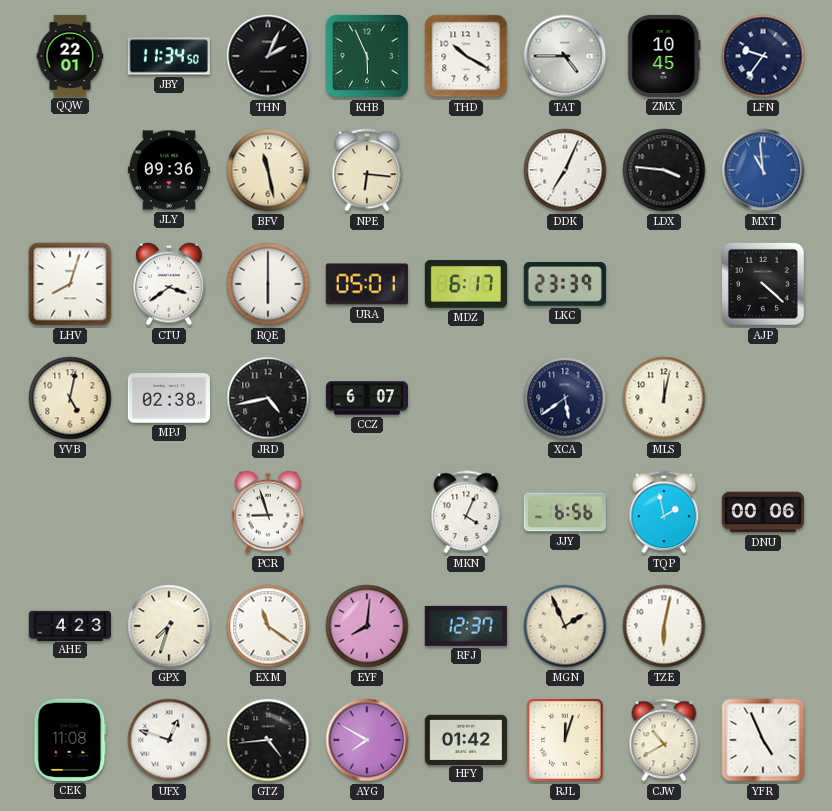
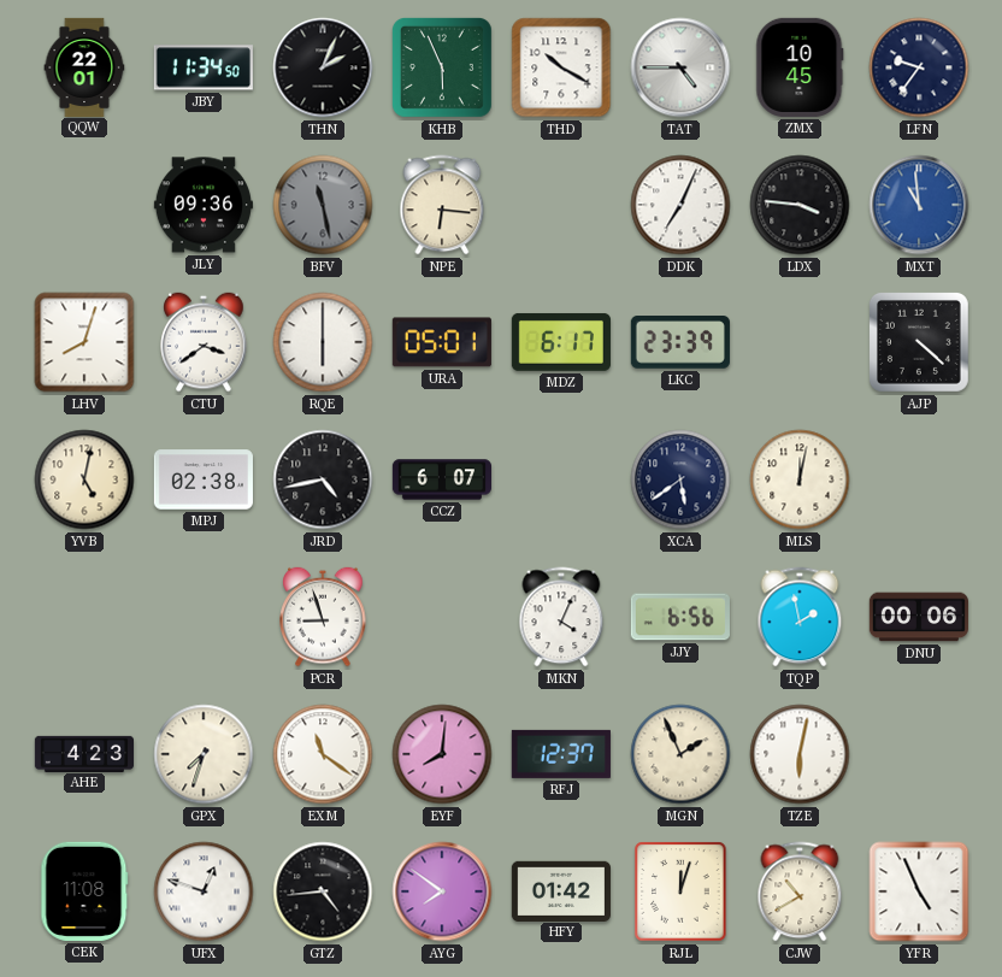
BFV dial: cream -> grey (323, 205)
AYG: 7:50 -> 7:51 (442, 891)
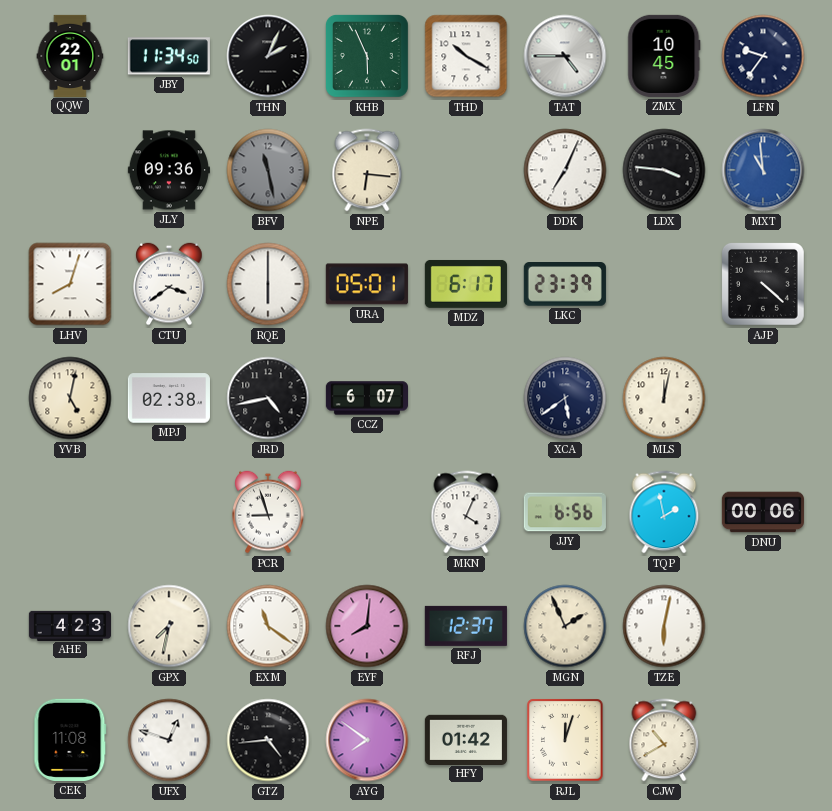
GPX: 7:33 -> 7:32 (169, 626)
YFR: 4:56 -> none (919, 891)
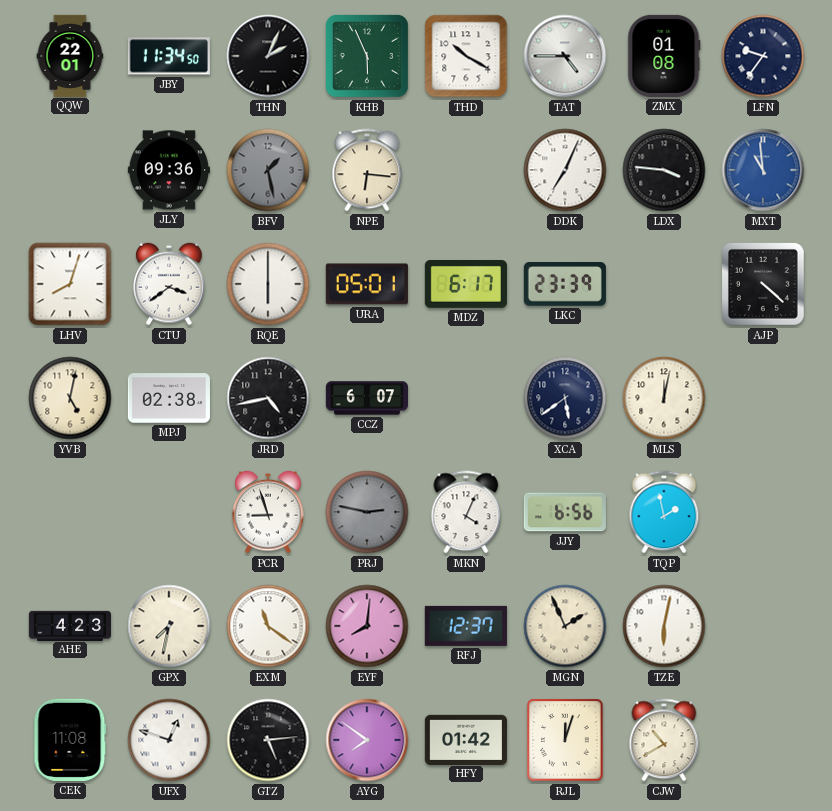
ZMX: 10:45 -> 01:08 (664, 56)
BFV: 11:28 -> 1:28 (268, 170)
PRJ: none -> 2:47 (367, 512)
DNU: 00:06 -> none (763, 512)
GTZ: 4:44 -> 5:14 (268, 740)
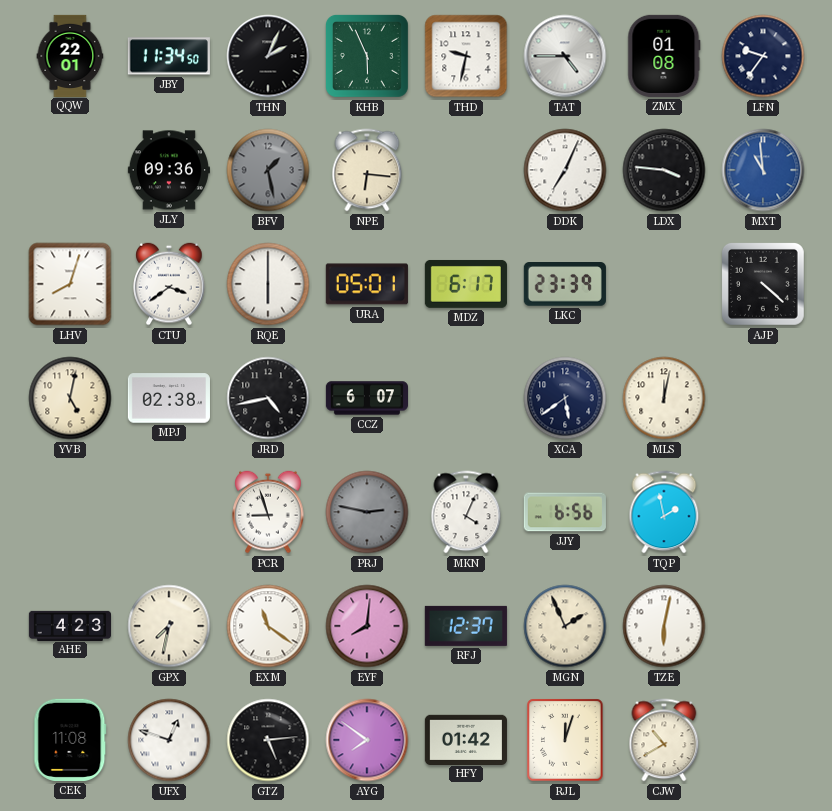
THD: 10:20 -> 9:32 (466, 56)
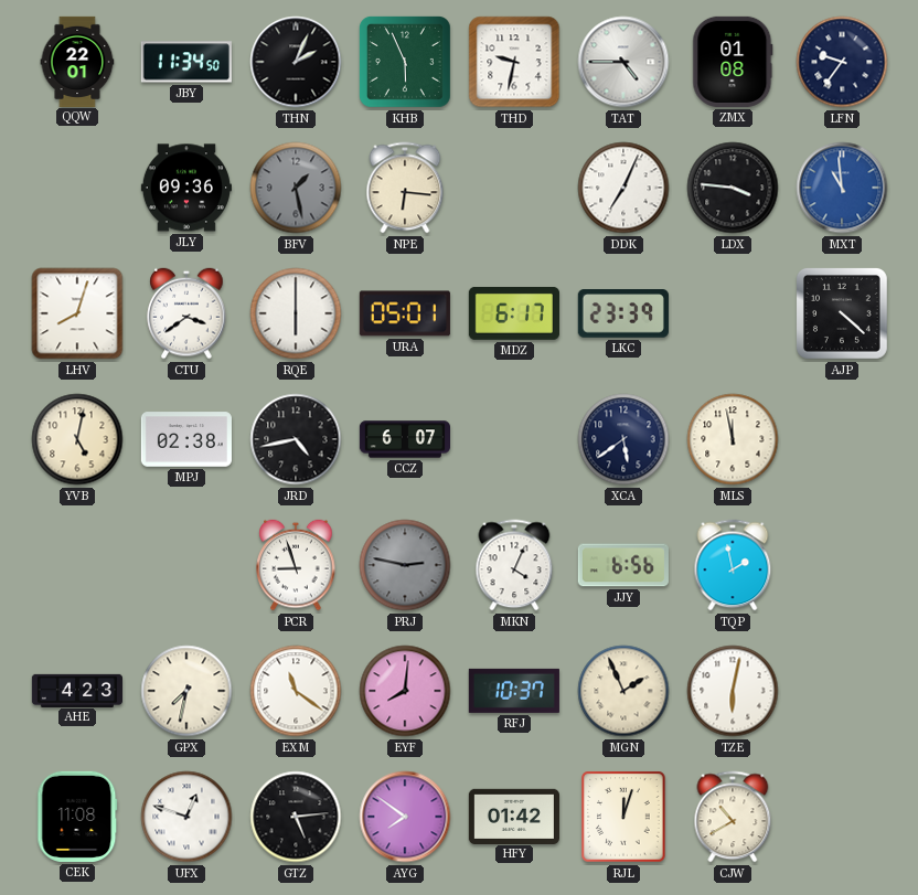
MLS: 12:02 -> 11:58 (733, 439)
RFJ: 12:37 -> 10:37 (514, 691)
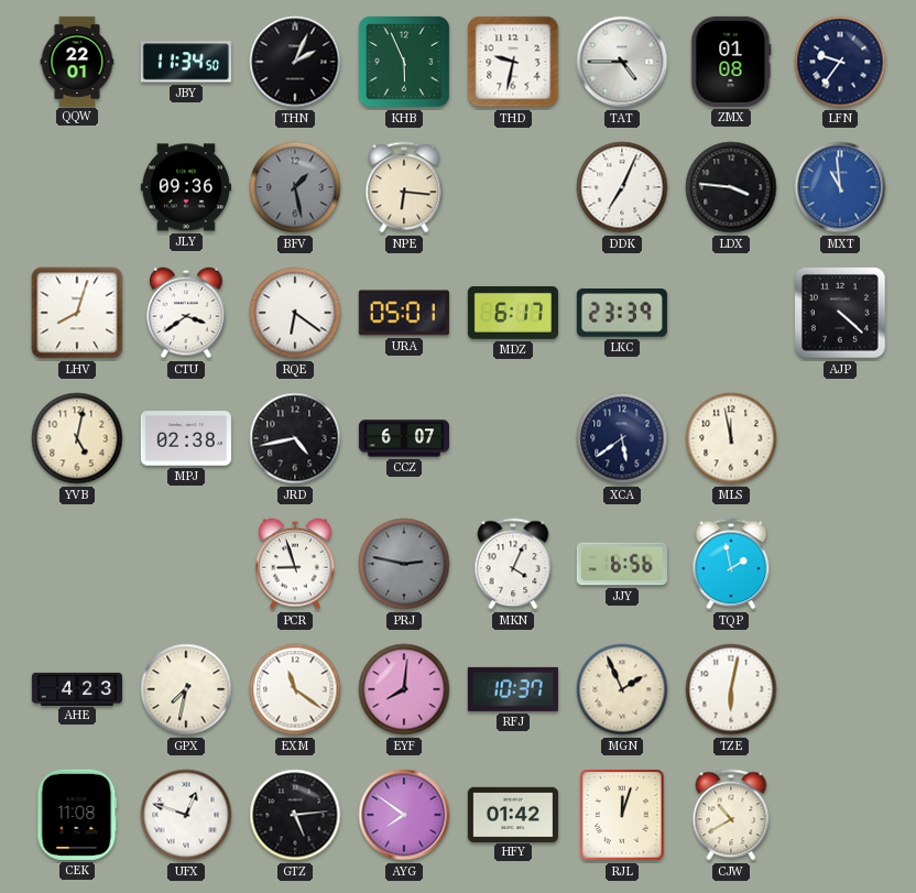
RQE: 6:00 -> 6:21 (295, 313)
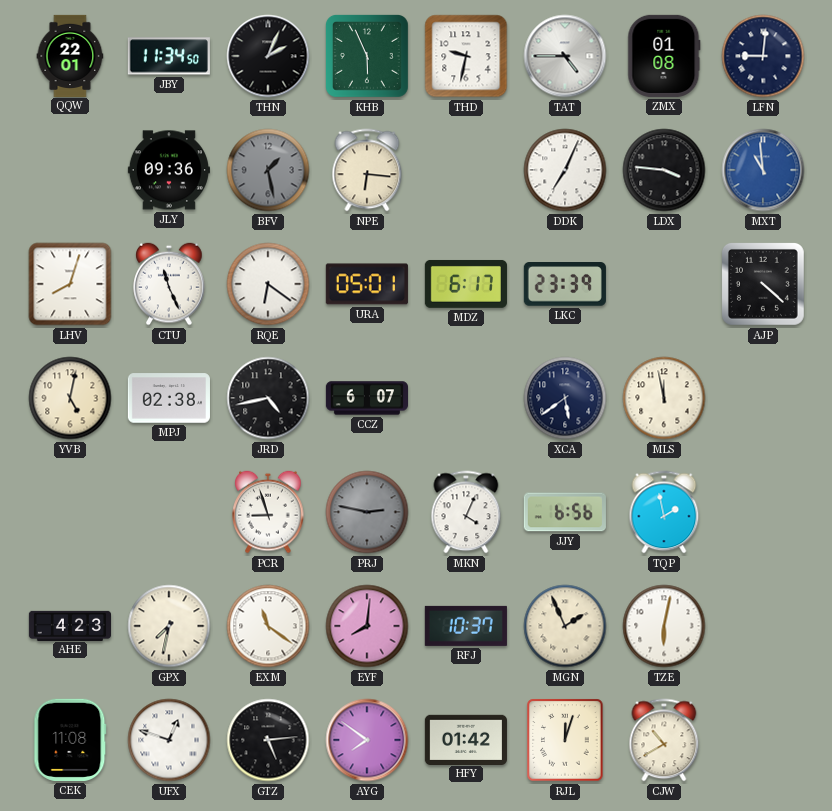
LFN: 9:36 -> 9:01 (763, 56)
CTU: 3:39 -> 11:26 (169, 284)
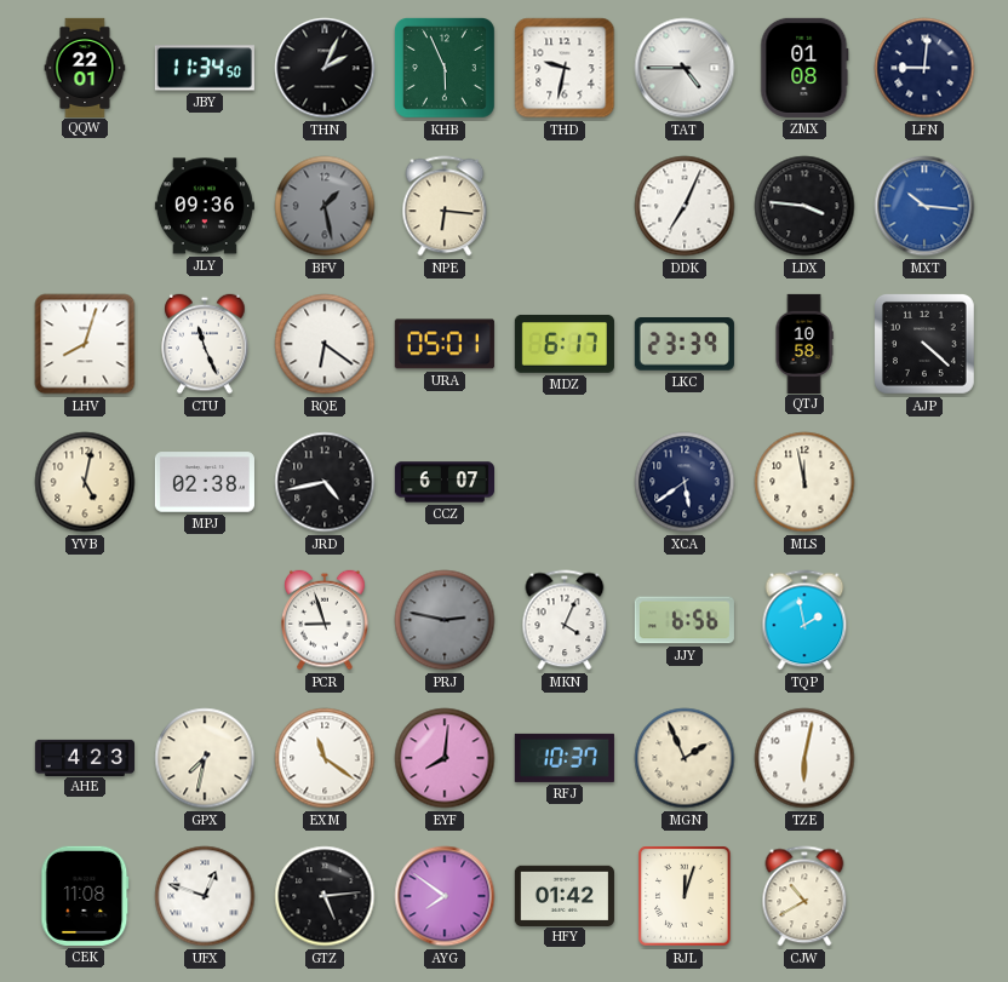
MXT: 10:59 -> 10:16 (924, 206)
QTJ: none -> 10:58 (804, 343)
